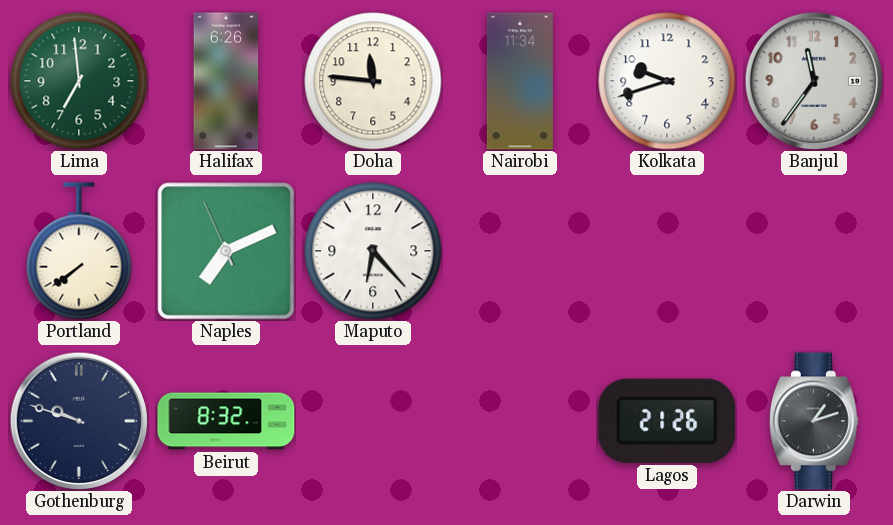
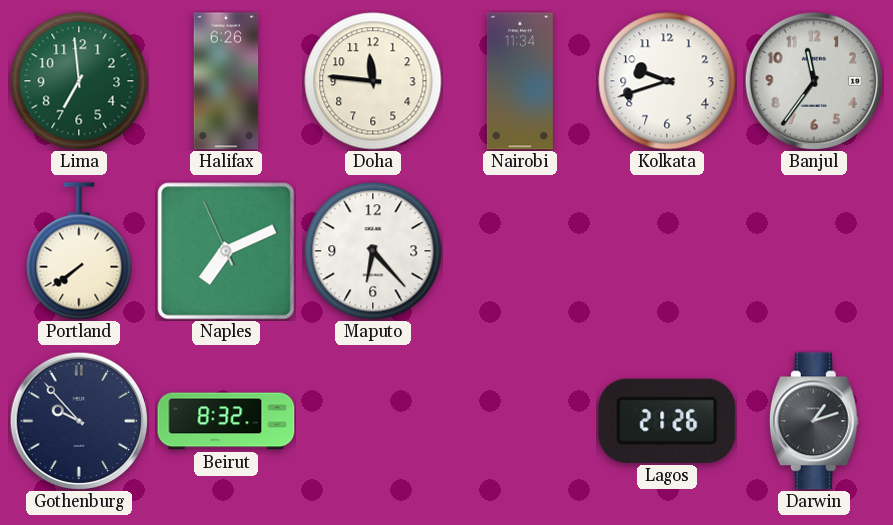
Gothenburg: 9:48 -> 9:53 (79, 421)
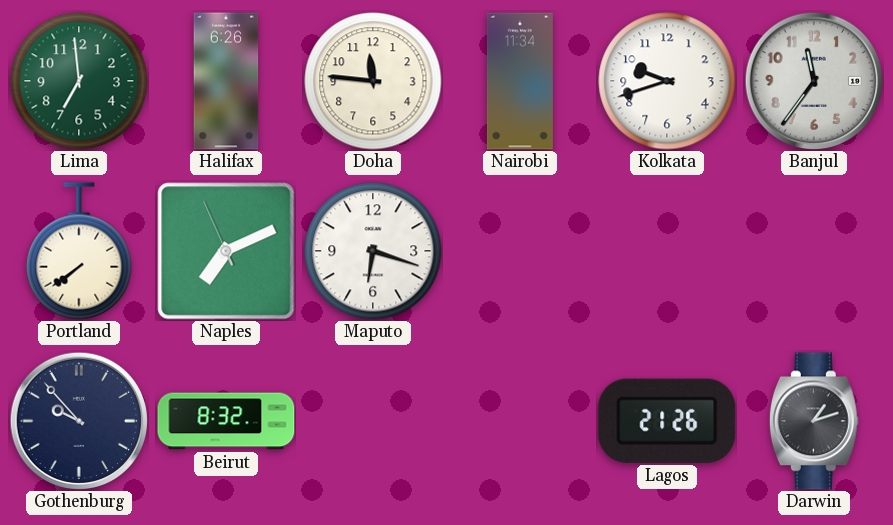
Maputo: 6:23 -> 6:18 (373, 251)
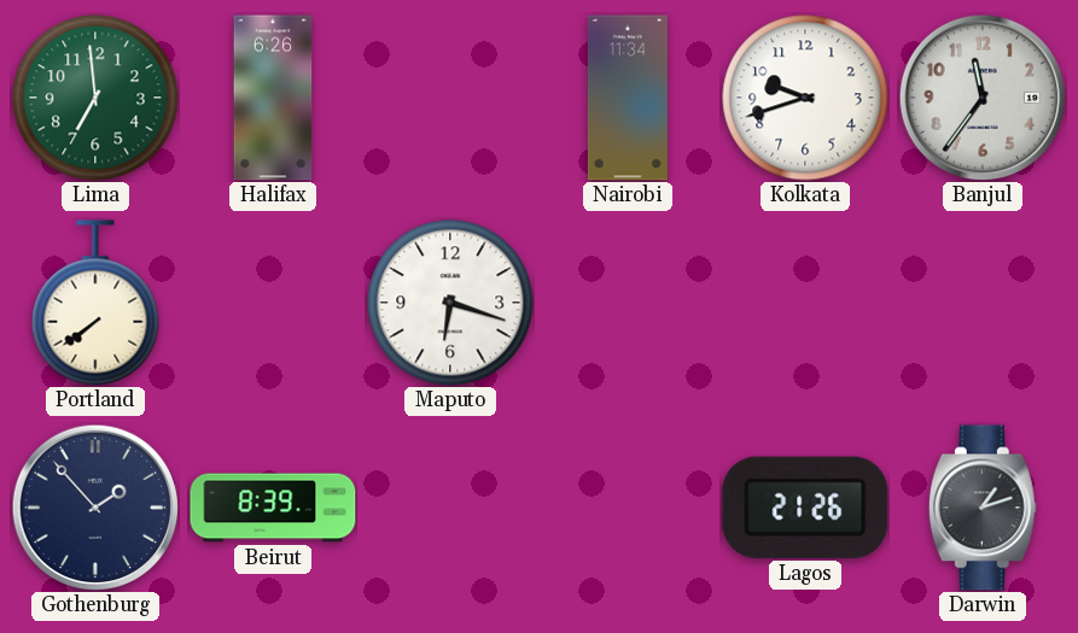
Doha: 11:46 -> none (373, 81)
Naples: 7:10 -> none (226, 251)
Gothenburg: 9:53 -> 1:53 (95, 508)
Beirut: 8:32 -> 8:39 (273, 508)
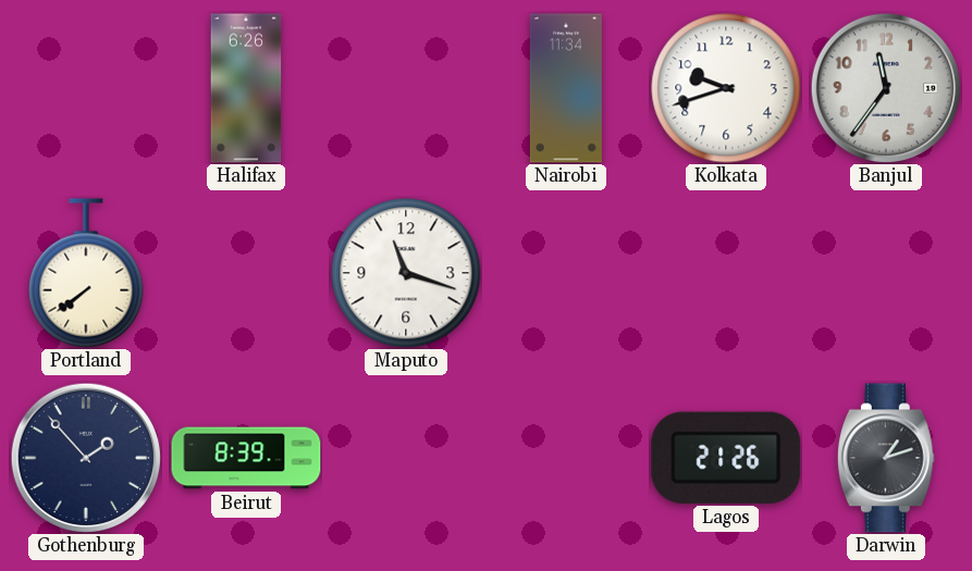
Lima: 6:59 -> none (95, 98)
Maputo: 6:18 -> 11:18 (406, 273)
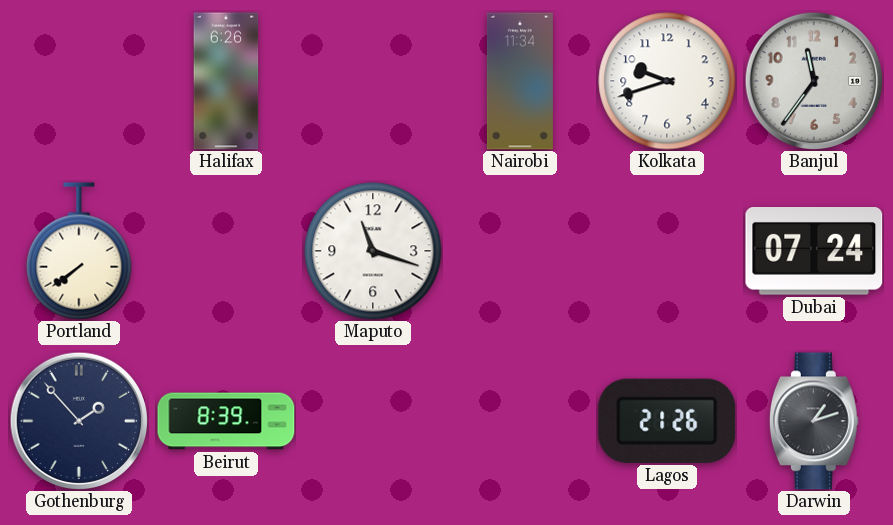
Dubai: none -> 07:24 (814, 252)
